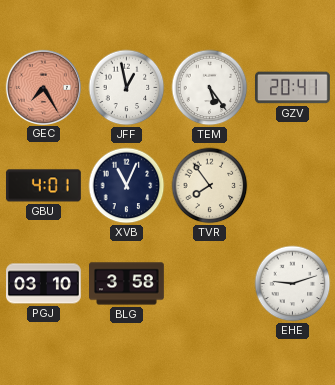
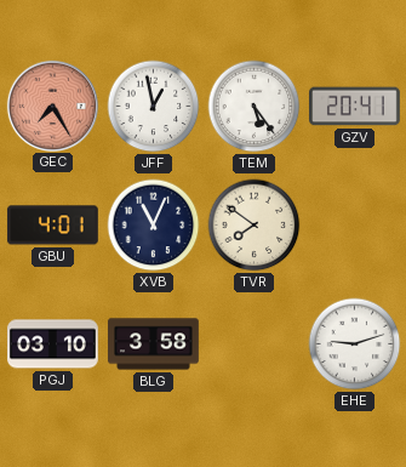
TVR: 7:54 -> 7:51 (255, 226)
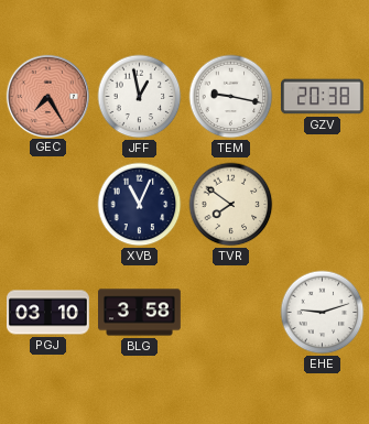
TEM: 5:24 -> 9:17 (231, 97)
GZV: 20:41 -> 20:38 (323, 97)
GBU: 4:01 -> none (52, 226)
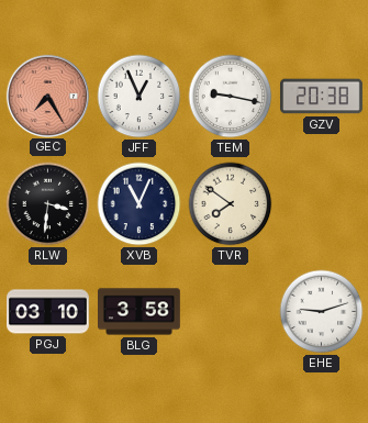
JFF: 12:58 -> 12:56 (140, 97)
RLW: none -> 3:31 (48, 204)
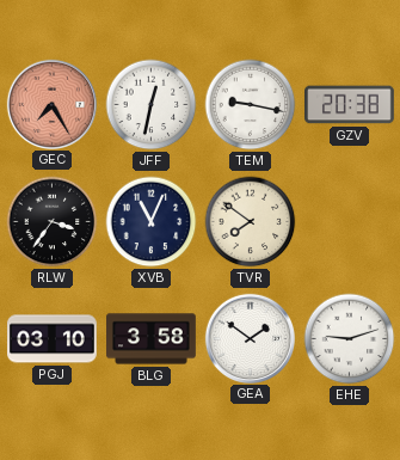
JFF: 12:56 -> 12:32 (152, 105)
RLW: 3:31 -> 3:36 (53, 222)
GEA: none -> 1:51 (250, 338)
